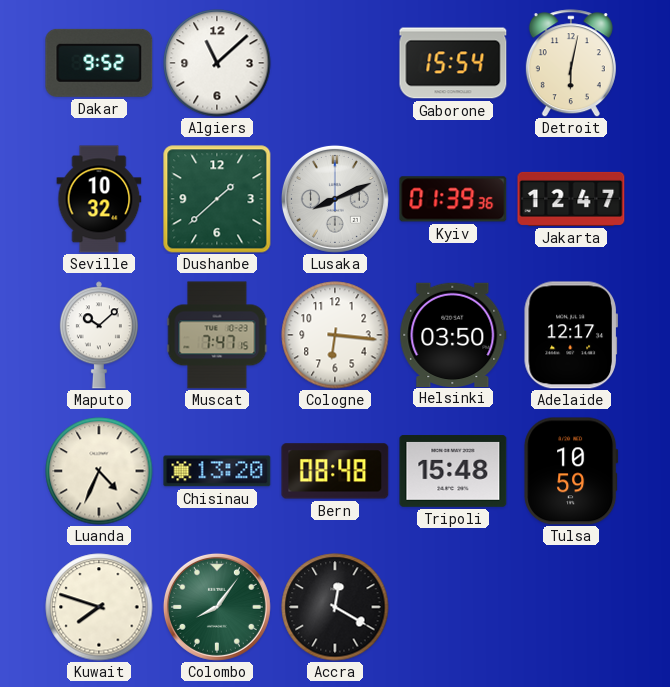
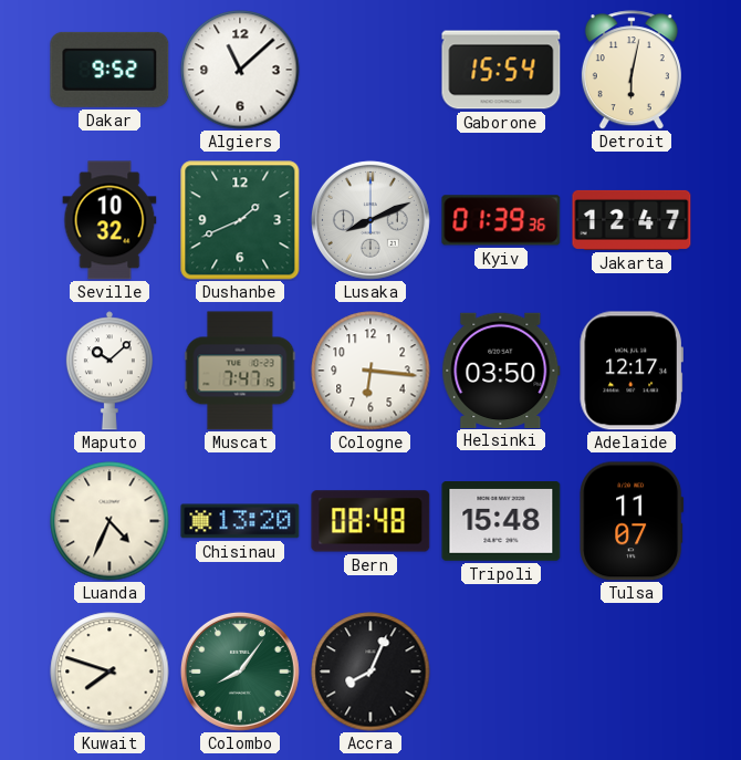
Dushanbe: 1:38 -> 1:41 (240, 220)
Tulsa: 10:59 -> 11:07 (632, 521)
Accra: 12:20 -> 8:04 (370, 671)
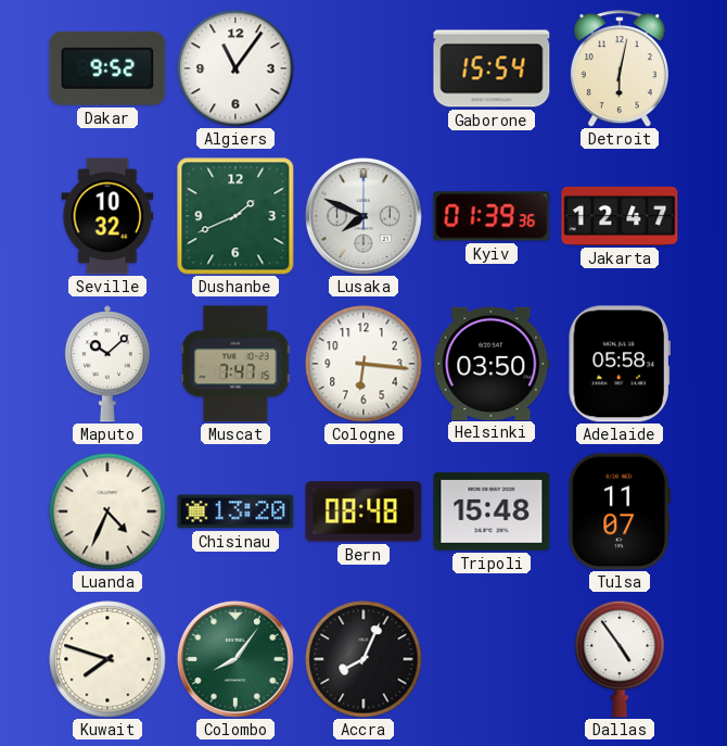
Algiers: 11:08 -> 11:06 (235, 68)
Lusaka: 8:11 -> 7:49 (363, 216)
Adelaide: 12:17 -> 05:58 (620, 364)
Dallas: none -> 4:54 (620, 659)
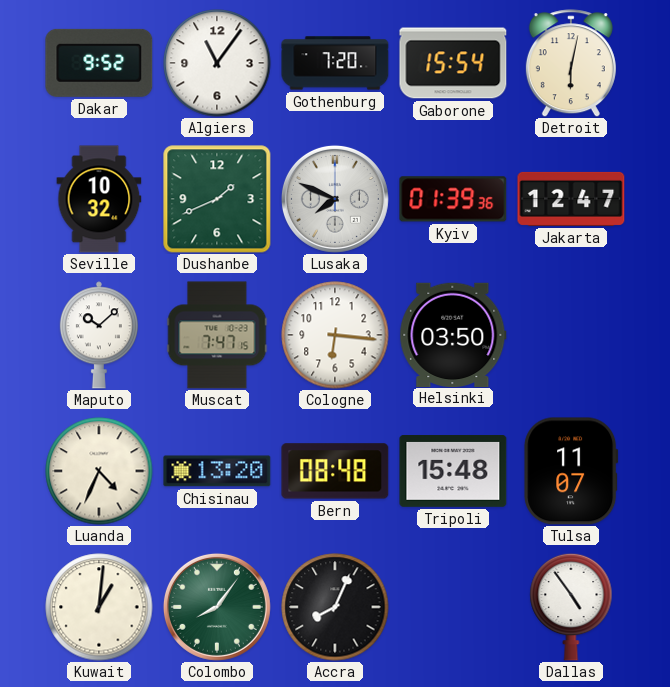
Gothenburg: none -> 7:20 (335, 63)
Adelaide: 05:58 -> none (620, 364)
Kuwait: 7:48 -> 1:01 (99, 607)
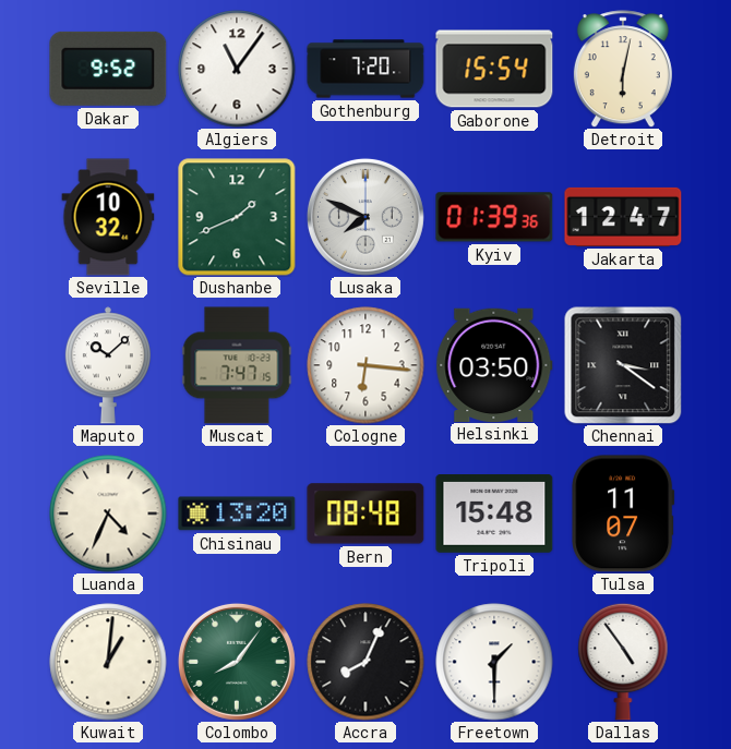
Chennai: none -> 3:21 (623, 365)
Freetown: none -> 1:30 (494, 662)
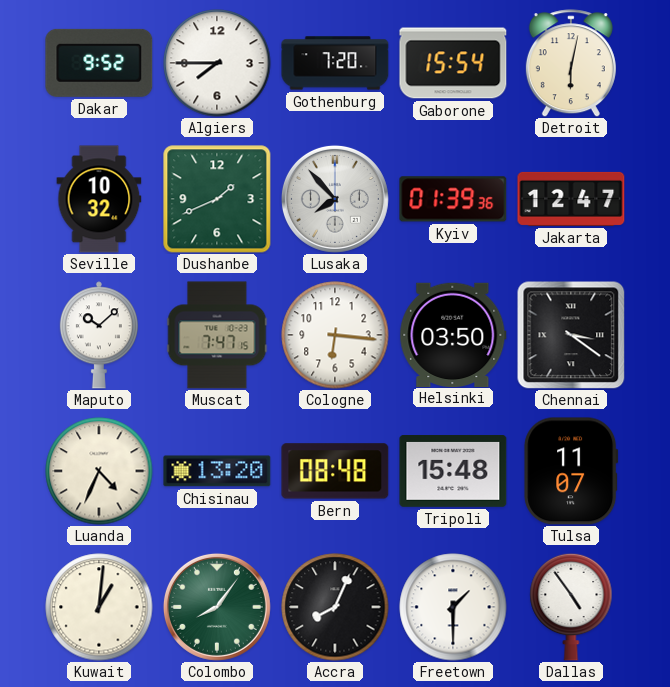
Algiers: 11:06 -> 7:45 (217, 63)
Lusaka: 7:49 -> 7:53 (335, 199)
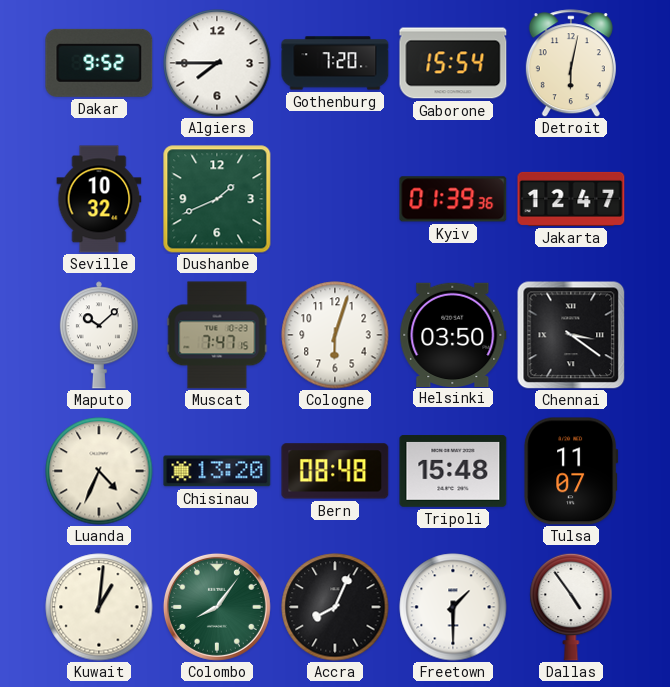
Lusaka: 7:53 -> none (335, 199)
Cologne: 6:16 -> 6:03 (335, 335)
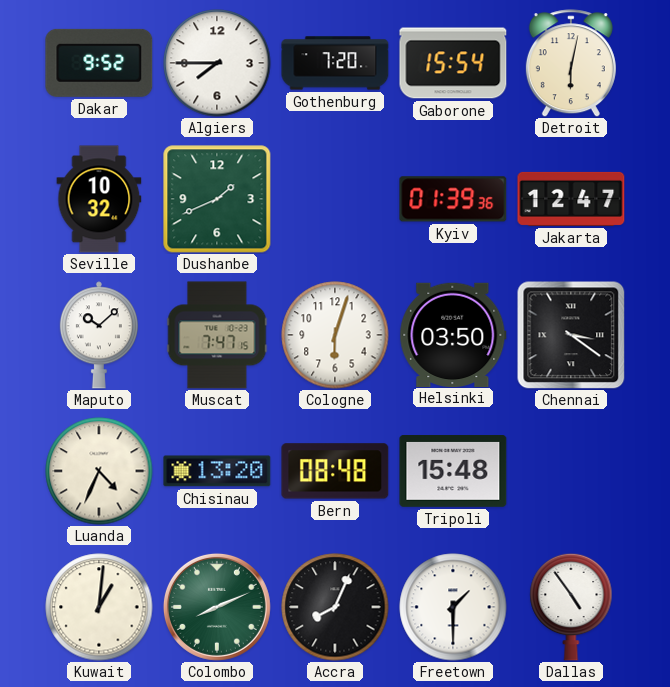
Tulsa: 11:07 -> none (571, 471)
Colombo: 8:06 -> 8:11 (217, 607)
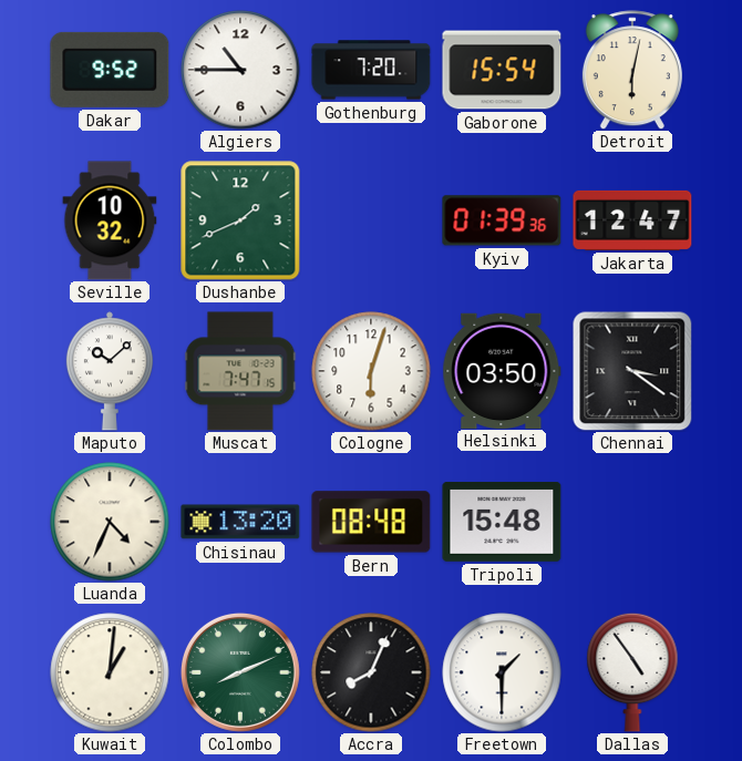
Algiers: 7:45 -> 10:45 (240, 70)
